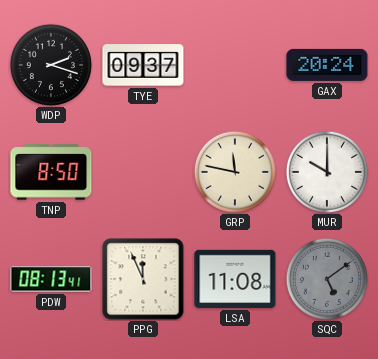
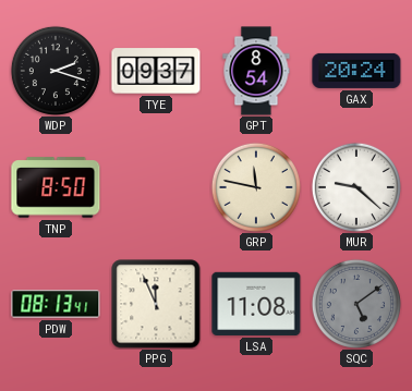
GPT: none -> 8:54 (256, 71)
MUR: 10:00 -> 9:22 (356, 187)
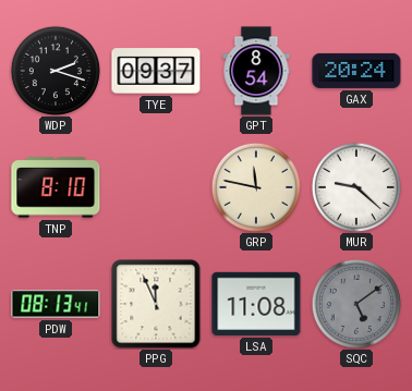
TNP: 8:50 -> 8:10 (56, 187)
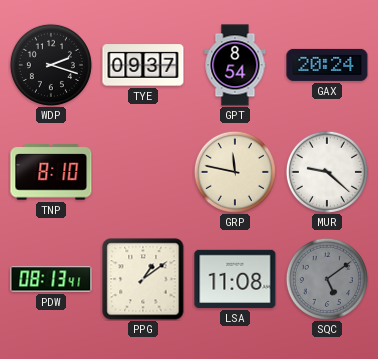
PPG: 11:56 -> 1:09 (143, 279)
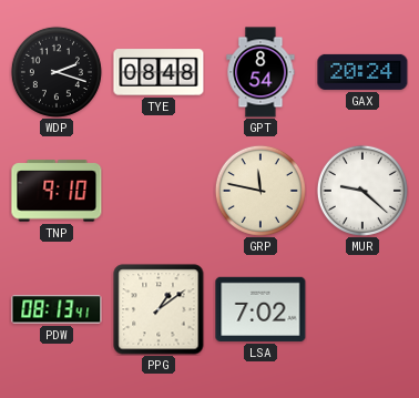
TYE: 09:37 -> 08:48 (159, 72)
TNP: 8:10 -> 9:10 (57, 191)
LSA: 11:08 -> 7:02 (260, 309)
SQC: 5:09 -> none (327, 279)
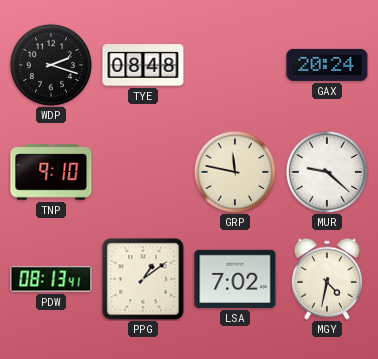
GPT: 8:54 -> none (260, 72)
MGY: none -> 4:32 (327, 279)
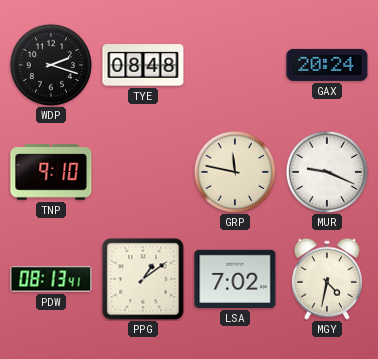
MUR: 9:22 -> 9:19 (327, 172)
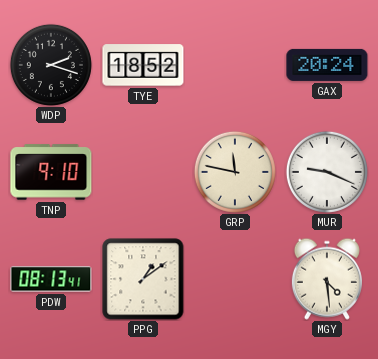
TYE: 08:48 -> 18:52 (143, 65)
LSA: 7:02 -> none (235, 279)
MGY: 4:32 -> 4:29 (327, 279)
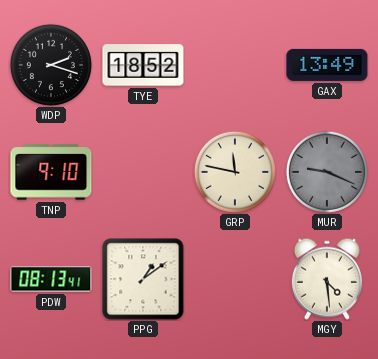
GAX: 20:24 -> 13:49 (327, 65)
MUR dial: white -> grey (327, 172)
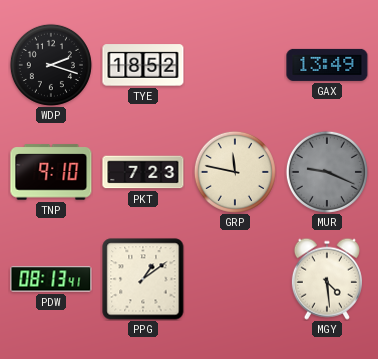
PKT: none -> 7:23 (143, 172)
